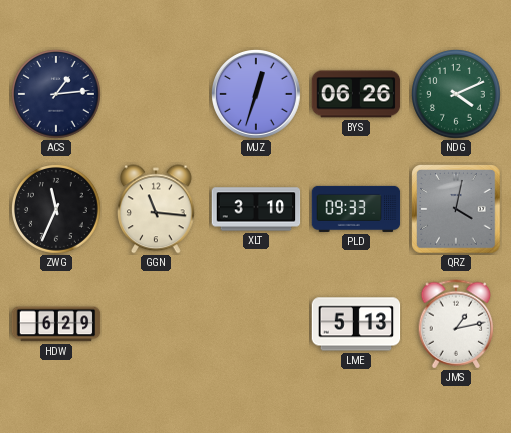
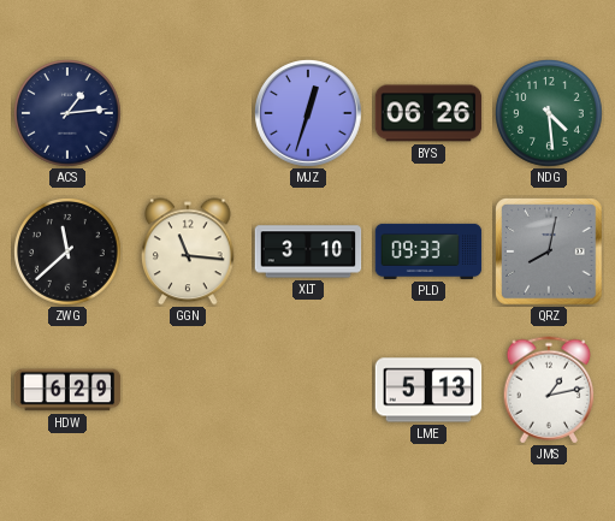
NDG: 4:11 -> 4:29 (550, 114)
ZWG: 11:34 -> 11:38 (69, 253)
QRZ: 4:02 -> 8:02 (549, 251)
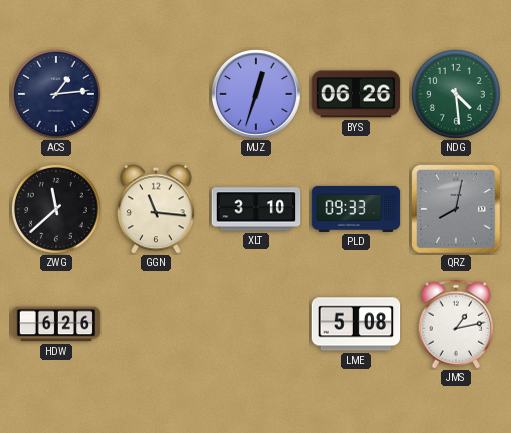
HDW: 6:29 -> 6:26 (56, 324)
LME: 5:13 -> 5:08 (356, 324)
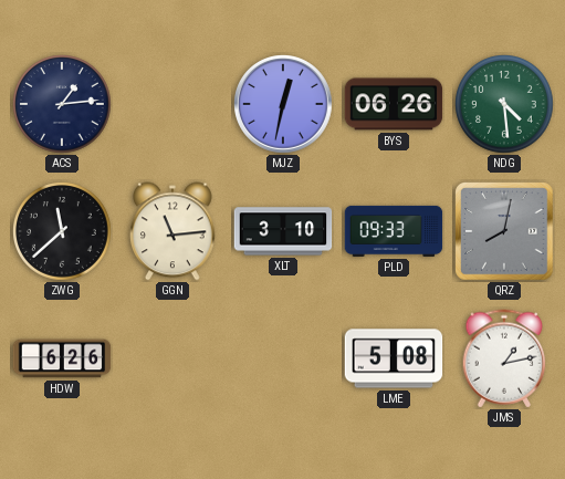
MJZ: 12:33 -> 12:32 (284, 105)
GGN: 11:16 -> 11:14 (174, 231)
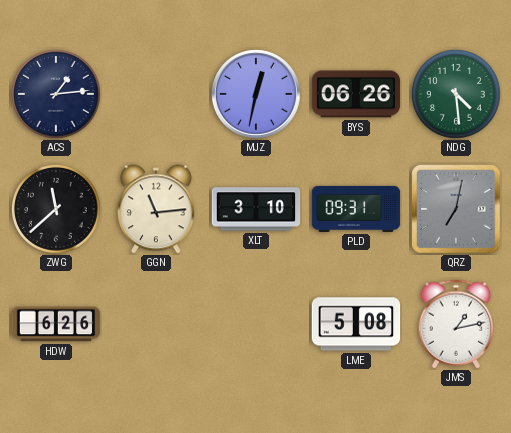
PLD: 09:33 -> 09:31 (356, 209)
QRZ: 8:02 -> 7:02 (456, 209)
